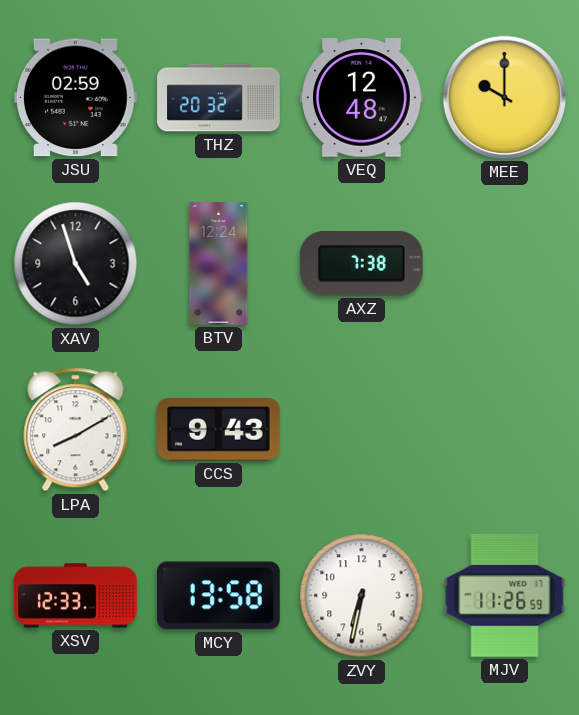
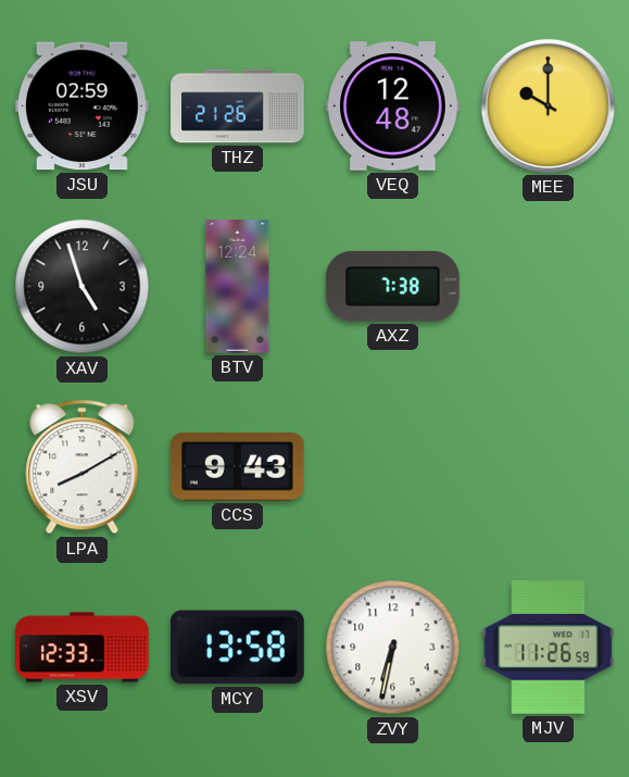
THZ: 20:32 -> 21:26 (238, 106)
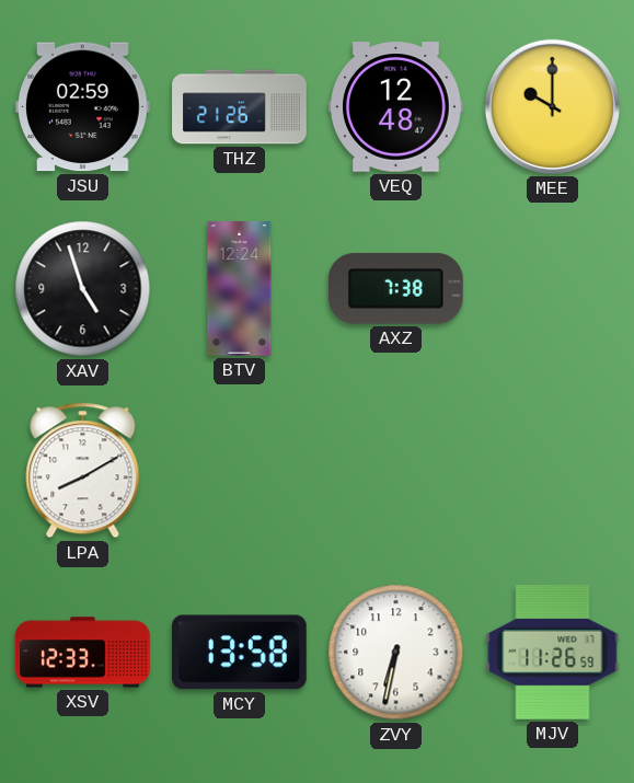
CCS: 9:43 -> none (238, 467)
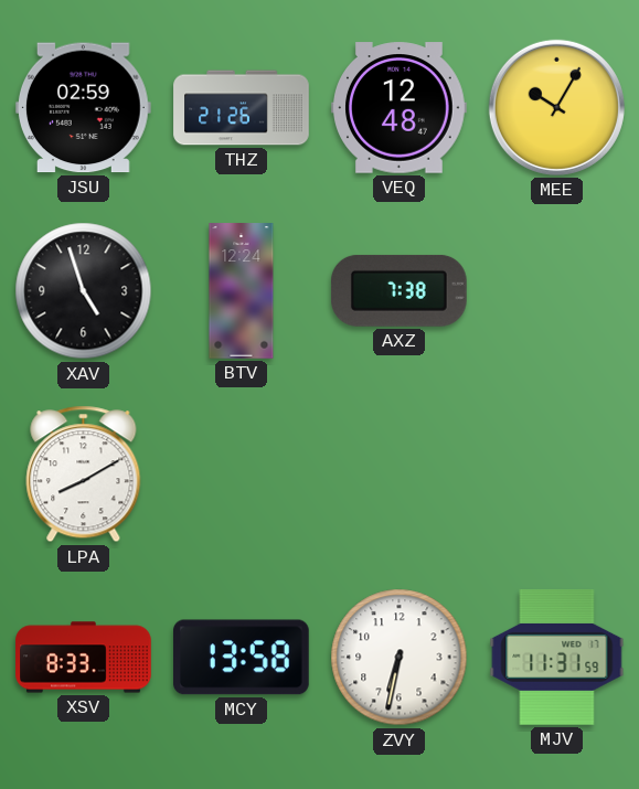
MEE: 10:00 -> 10:05 (556, 107)
XSV: 12:33 -> 8:33 (84, 658)
MJV: 11:26 -> 11:31 (557, 658)
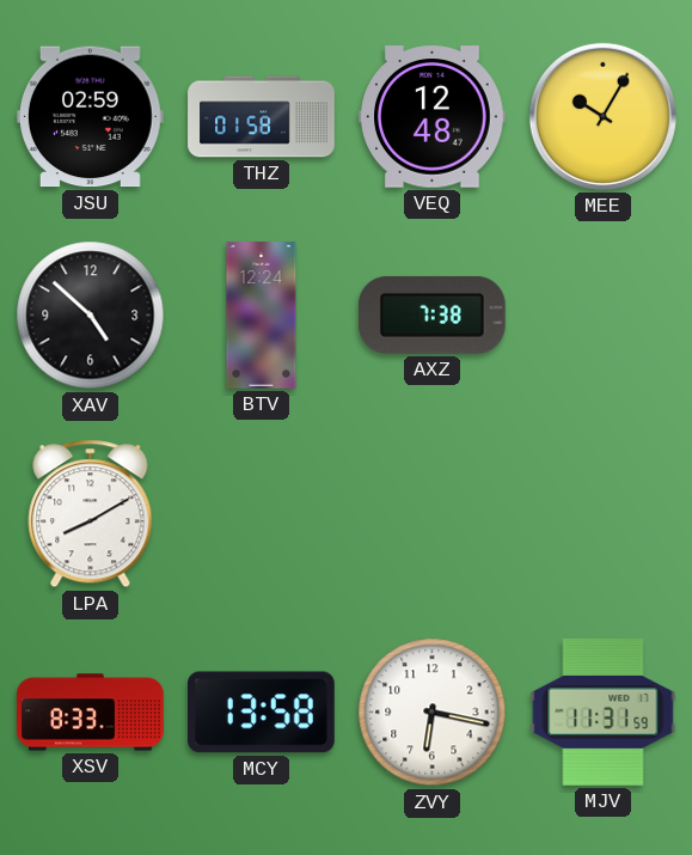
THZ: 21:26 -> 01:58 (262, 117)
XAV: 4:57 -> 4:52 (91, 316)
ZVY: 6:32 -> 6:17 (433, 713)
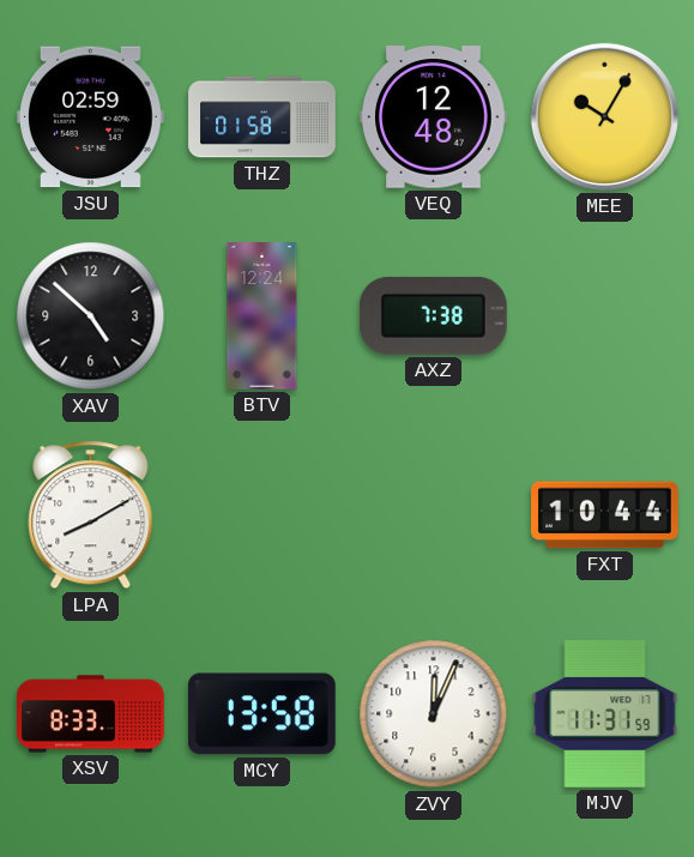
FXT: none -> 10:44 (605, 515)
ZVY: 6:17 -> 12:04 (434, 714)
